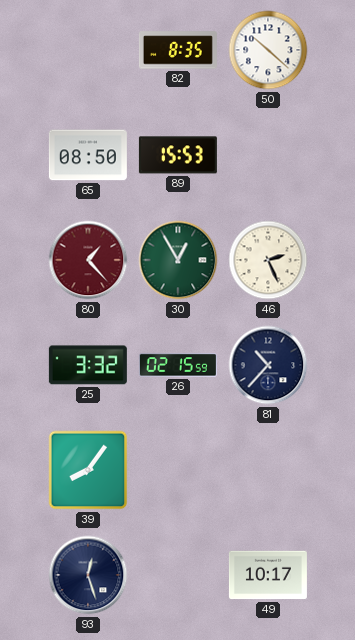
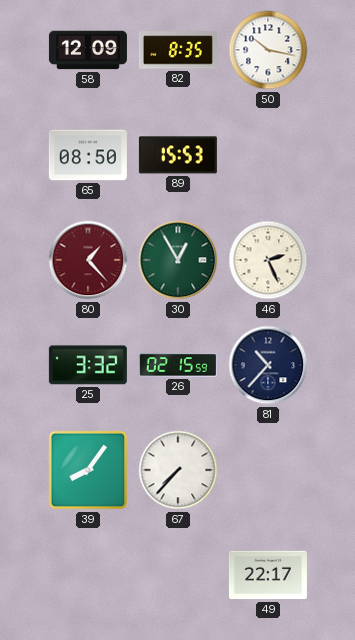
58: none -> 12:09 (88, 50)
50: 10:22 -> 10:17 (268, 50)
67: none -> 7:37 (178, 470)
93: 12:27 -> none (88, 575)
49: 10:17 -> 22:17 (268, 575)
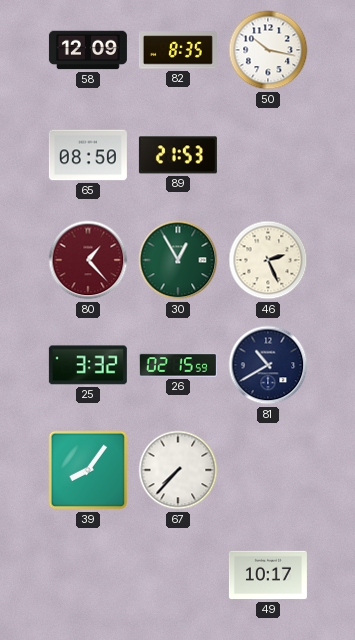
89: 15:53 -> 21:53 (178, 155)
81: 10:37 -> 10:40 (268, 365)
49: 22:17 -> 10:17 (268, 575)
